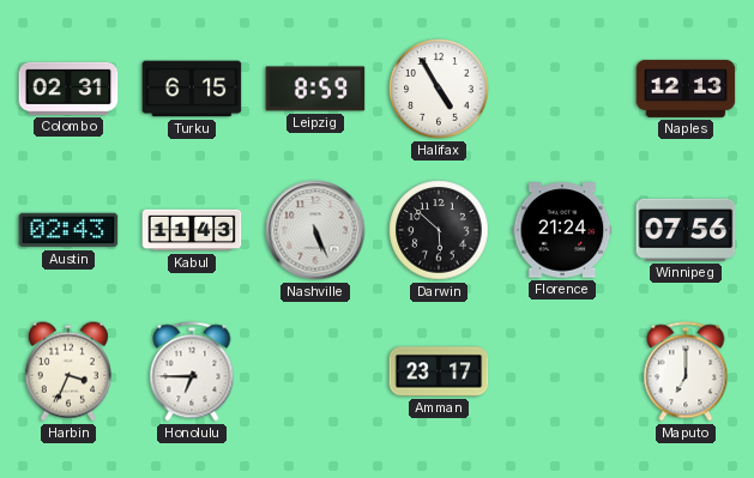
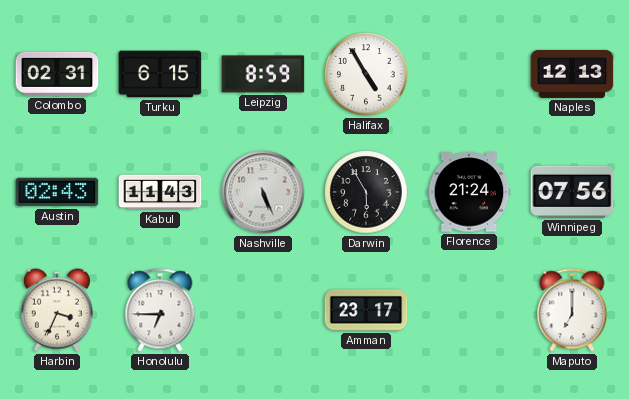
Darwin: 5:52 -> 5:55 (366, 192)
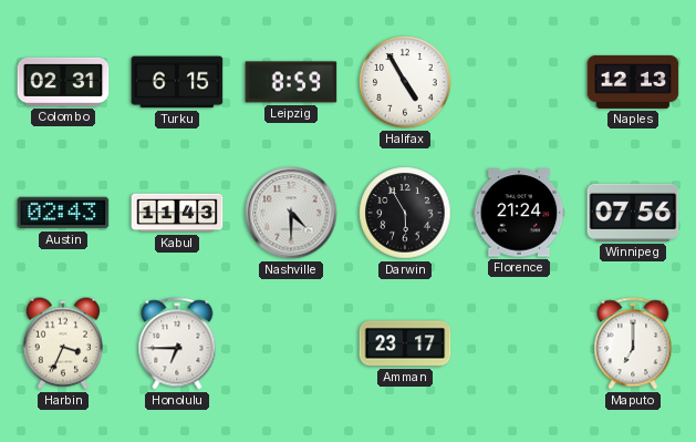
Nashville: 5:26 -> 4:30 (291, 213)
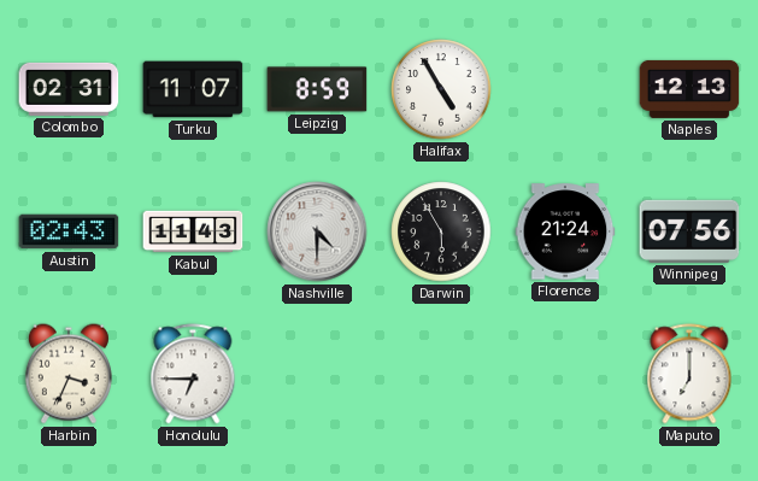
Turku: 6:15 -> 11:07 (193, 89)
Amman: 23:17 -> none (405, 343)
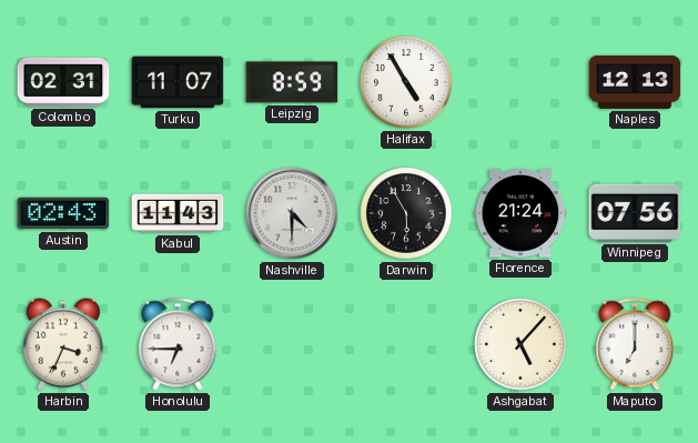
Ashgabat: none -> 5:07 (520, 344)
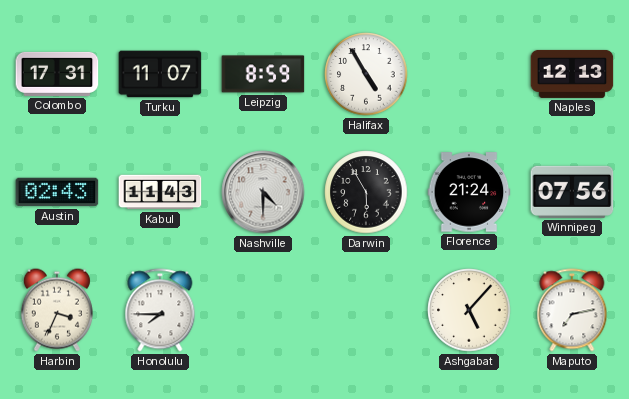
Colombo: 02:31 -> 17:31 (57, 74)
Honolulu: 6:45 -> 7:45 (160, 310)
Maputo: 7:00 -> 7:13 (572, 310)
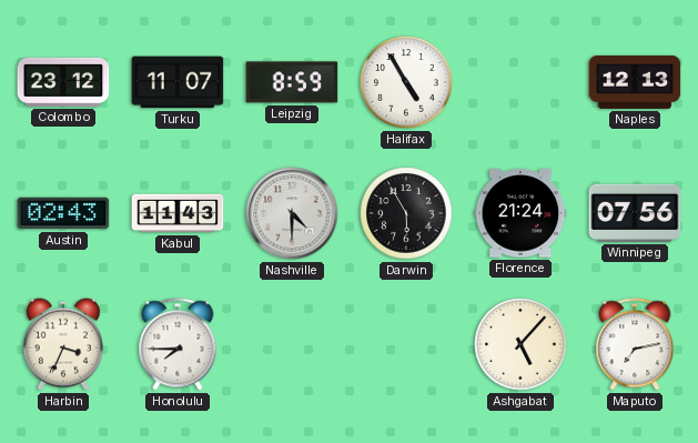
Colombo: 17:31 -> 23:12 (63, 82)
